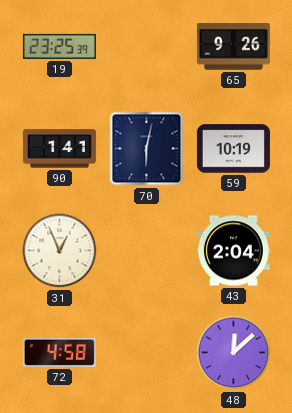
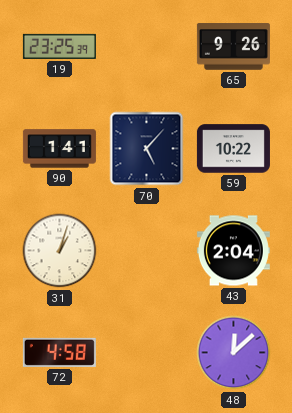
70: 6:02 -> 5:07 (147, 149)
59: 10:19 -> 10:22 (233, 149)
31: 12:56 -> 1:03 (60, 251)
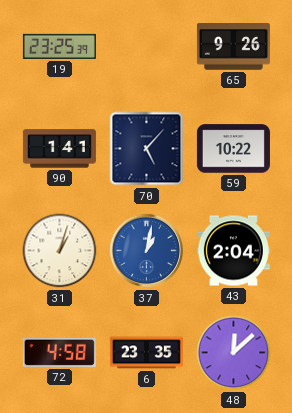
37: none -> 1:02 (146, 251)
6: none -> 23:35 (146, 353)
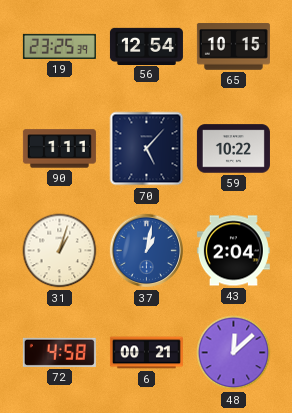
56: none -> 12:54 (146, 46)
65: 9:26 -> 10:15 (233, 47)
90: 1:41 -> 1:11 (59, 149)
6: 23:35 -> 00:21 (146, 353)
